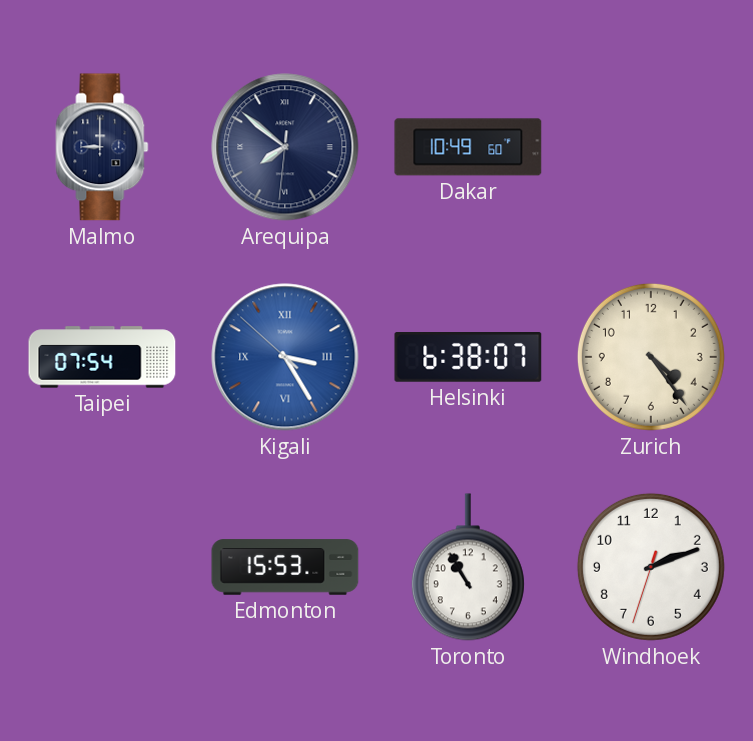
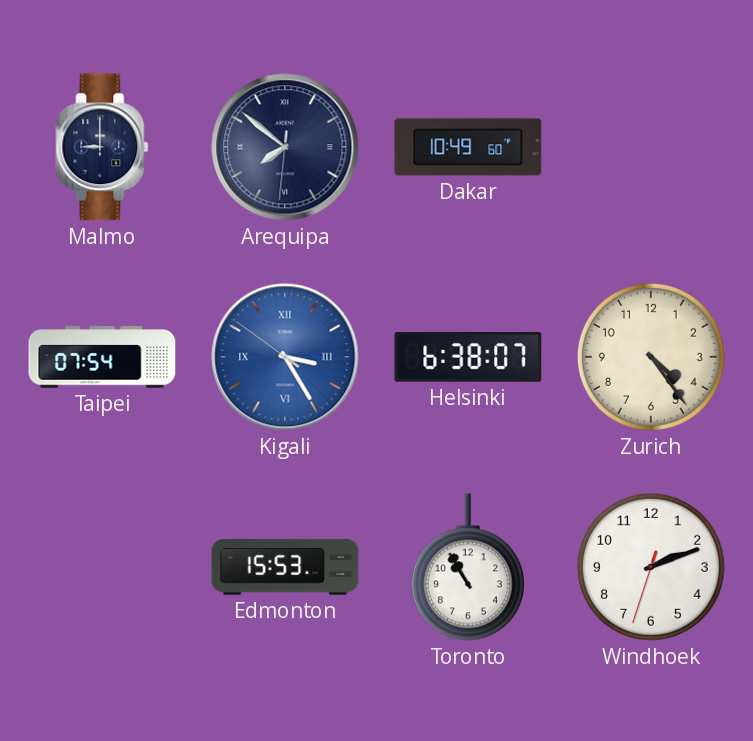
Kigali: 3:24:52 -> 3:24:51 (285, 357)
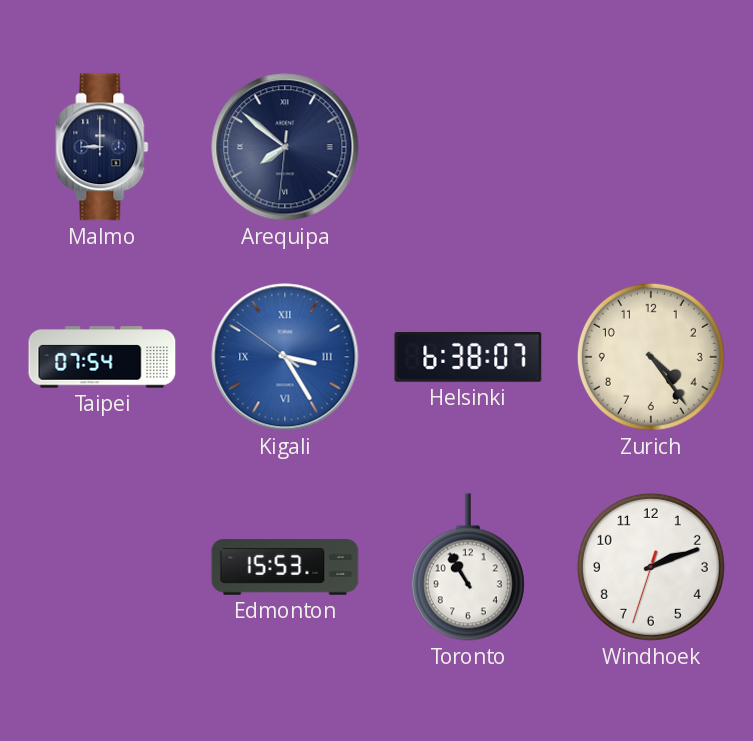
Dakar: 10:49 -> none (468, 147)
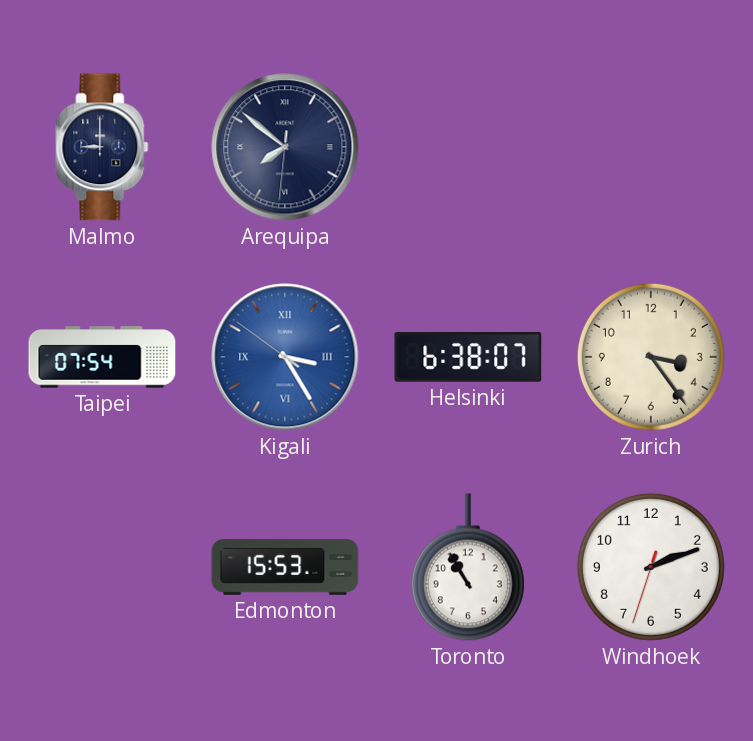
Zurich: 4:24 -> 3:24 (651, 357)
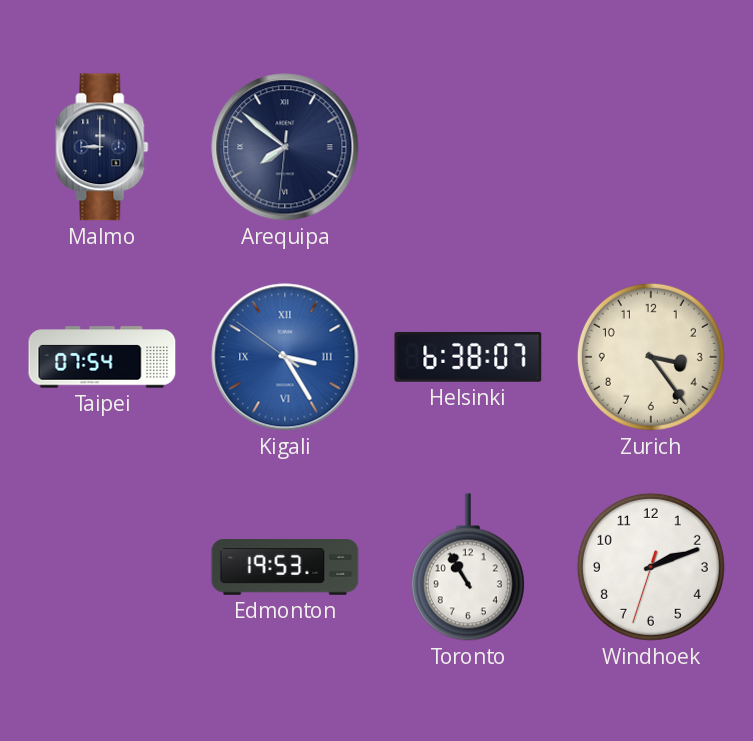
Edmonton: 15:53 -> 19:53 (285, 567)
